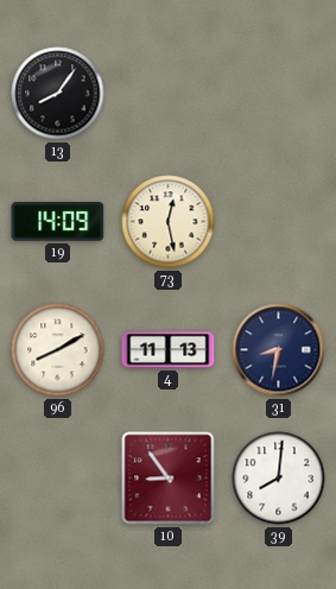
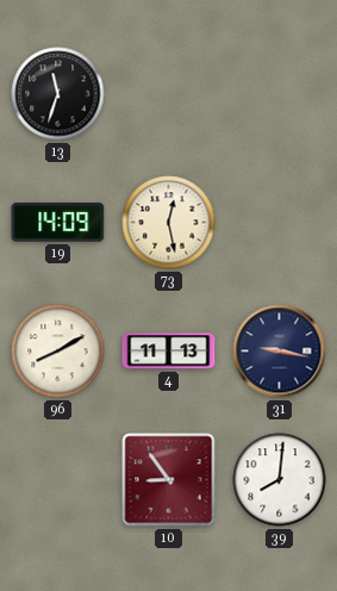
13: 8:06 -> 11:33 (58, 94)
31: 8:32 -> 9:17 (280, 352)
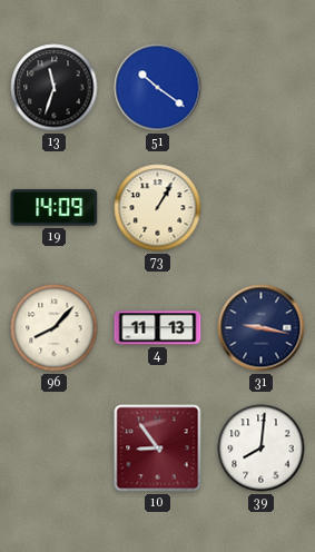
51: none -> 10:21 (158, 88)
73: 12:28 -> 1:05 (158, 208)
96: 8:10 -> 8:07 (55, 328)
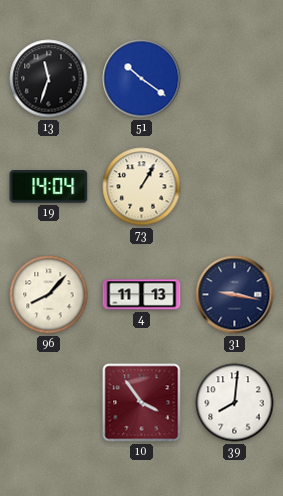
19: 14:09 -> 14:04 (49, 187)
10: 8:54 -> 3:54 (142, 403)
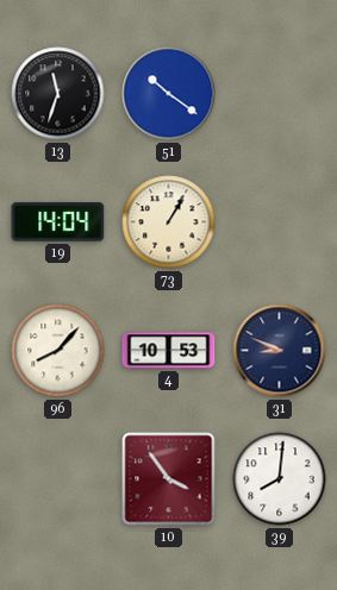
4: 11:13 -> 10:53 (169, 351)
31: 9:17 -> 8:49 (280, 351)
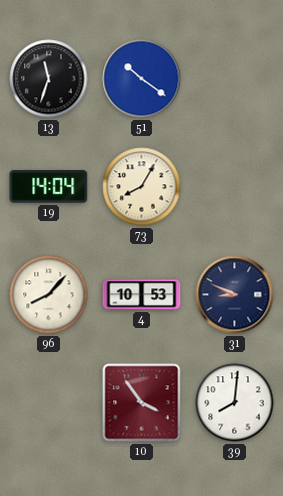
73: 1:05 -> 8:05 (142, 187)
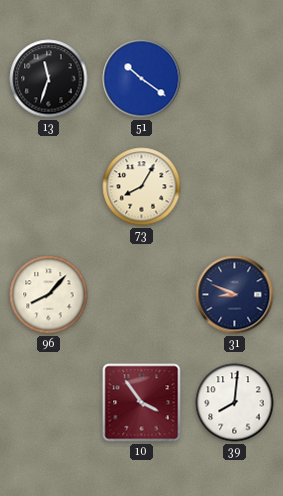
19: 14:04 -> none (49, 187)
4: 10:53 -> none (142, 295)
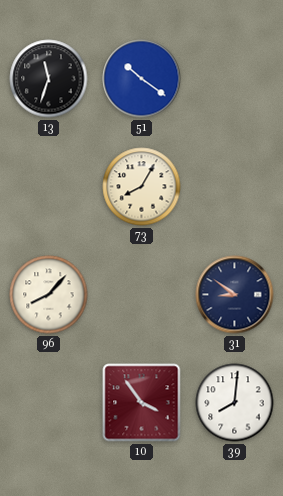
31: 8:49 -> 8:51 (235, 295)
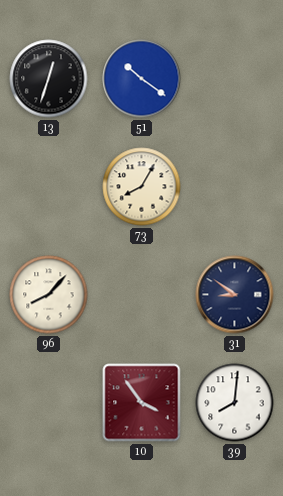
13: 11:33 -> 12:33 (49, 79)
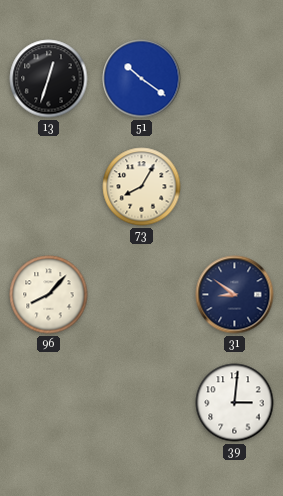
10: 3:54 -> none (142, 403)
39: 8:01 -> 3:01 (235, 403)
